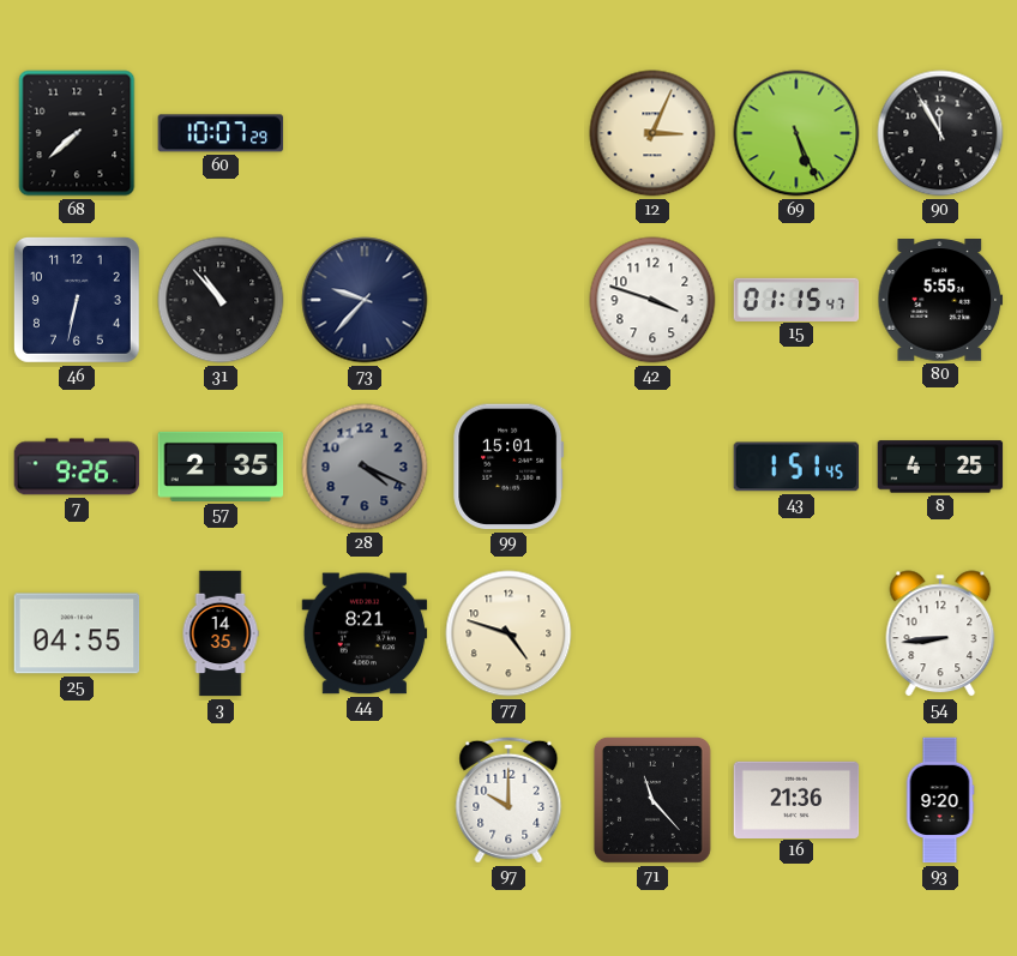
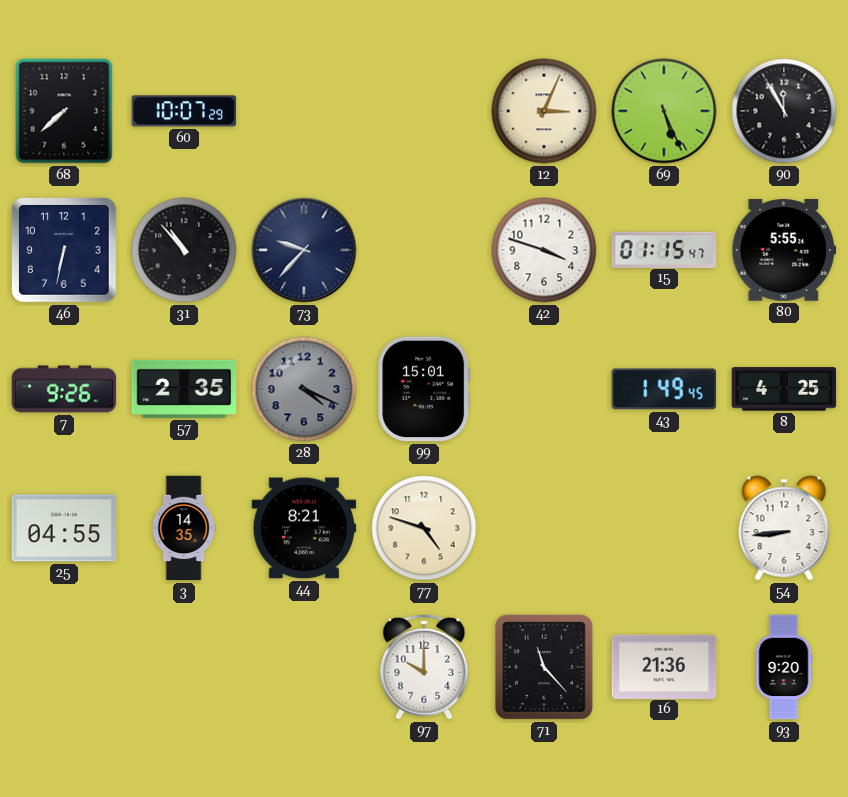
43: 1:51 -> 1:49 (664, 389)
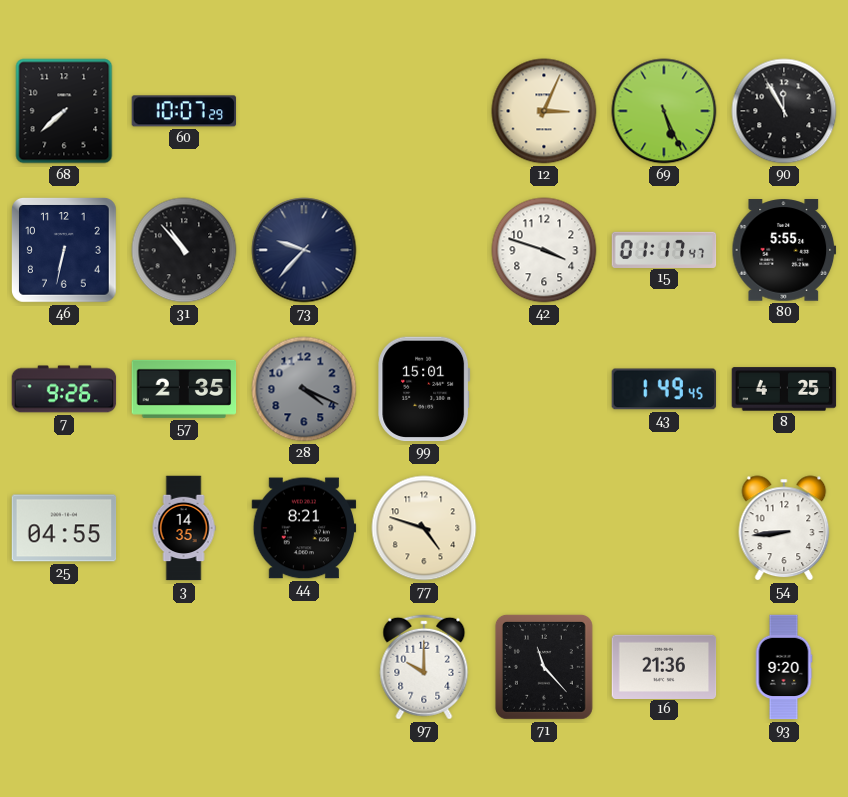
15: 01:15 -> 01:17 (664, 249)
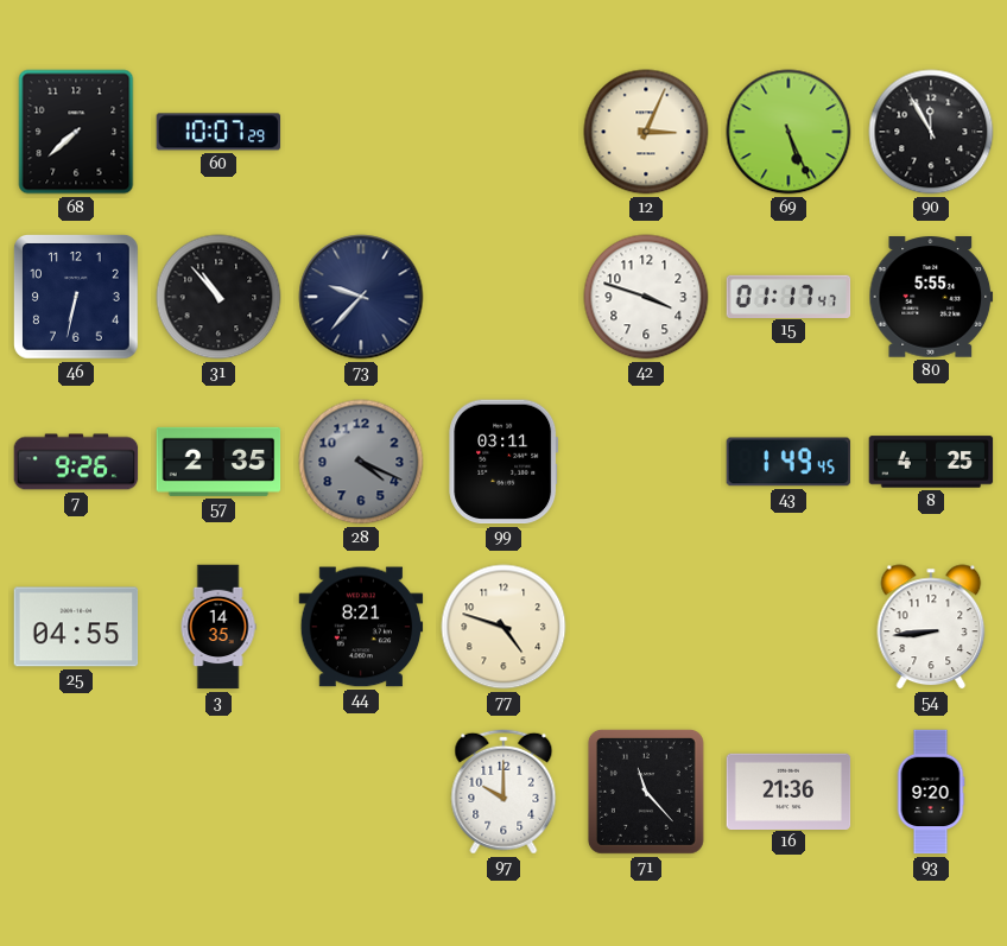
99: 15:01 -> 03:11 (503, 462)
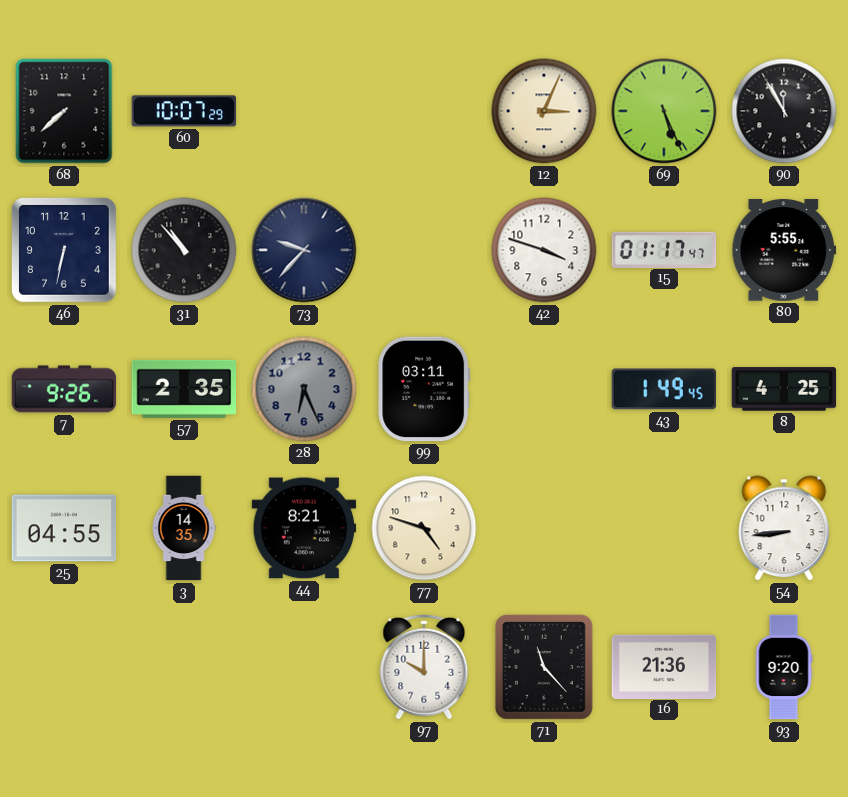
28: 4:19 -> 6:26 (304, 389)
